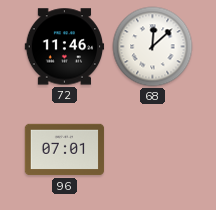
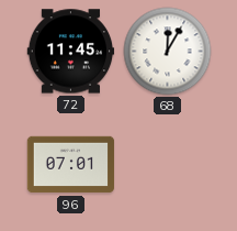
72: 11:46 -> 11:45 (71, 52)
68: 12:08 -> 12:05 (168, 52)
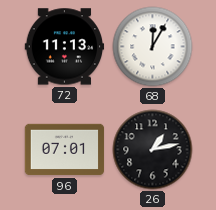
72: 11:45 -> 11:13 (65, 47)
26: none -> 1:13 (153, 150)
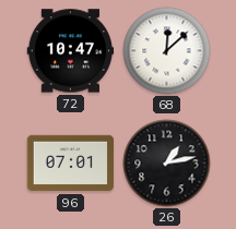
72: 11:13 -> 10:47 (71, 51)
68: 12:05 -> 12:08 (167, 51)
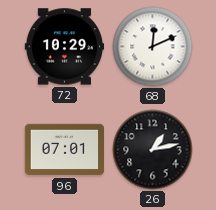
72: 10:47 -> 10:29 (65, 47)
68: 12:08 -> 12:11 (153, 47)
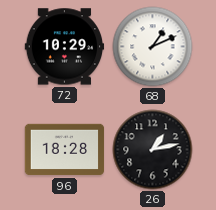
68: 12:11 -> 1:11 (153, 47)
96: 07:01 -> 18:28 (65, 150)
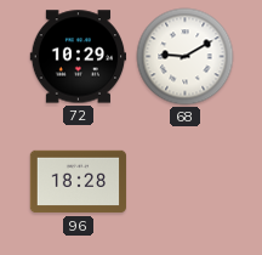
68: 1:11 -> 9:10 (186, 57)
26: 1:13 -> none (153, 150)
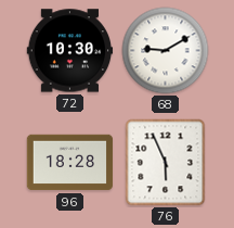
72: 10:29 -> 10:30 (70, 51)
76: none -> 5:56 (166, 163)
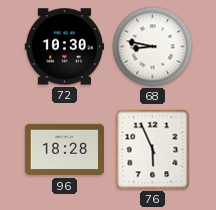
68: 9:10 -> 8:47 (153, 47)
